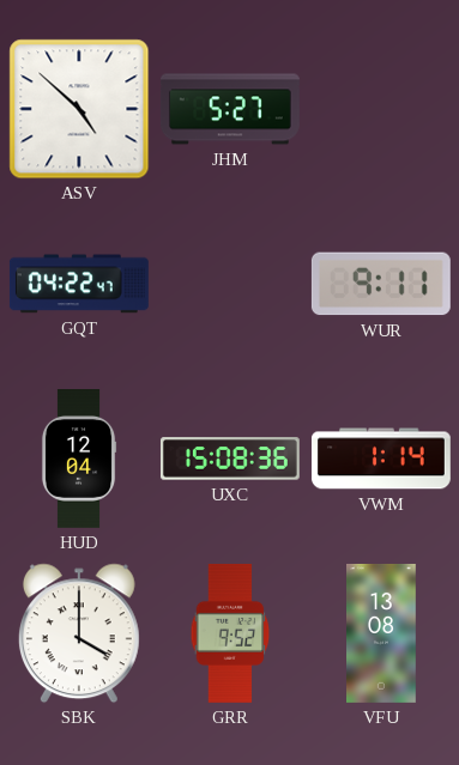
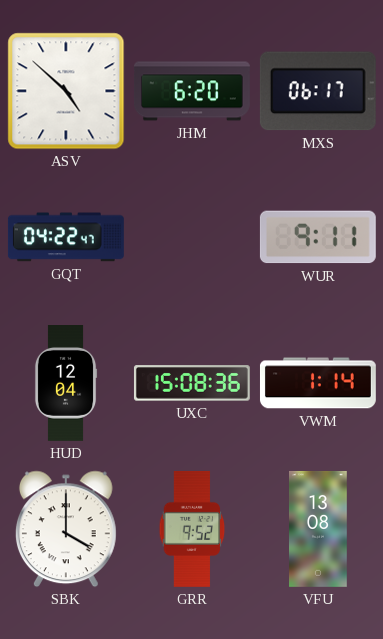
JHM: 5:27 -> 6:20 (192, 91)
MXS: none -> 06:17 (318, 91)
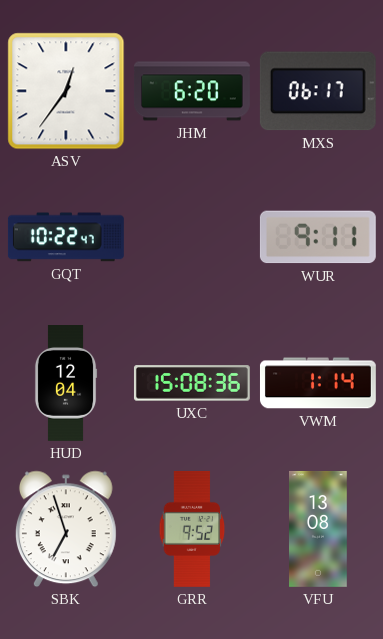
ASV: 4:52 -> 12:36 (66, 91)
GQT: 04:22 -> 10:22 (66, 237)
SBK: 4:00 -> 6:57 (66, 529)
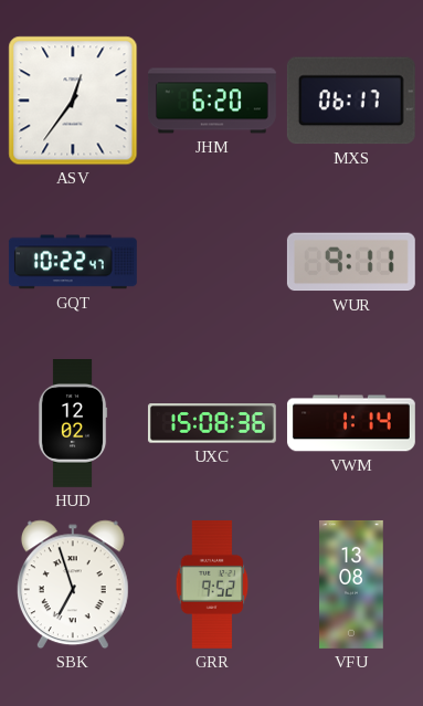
HUD: 12:04 -> 12:02 (73, 424)
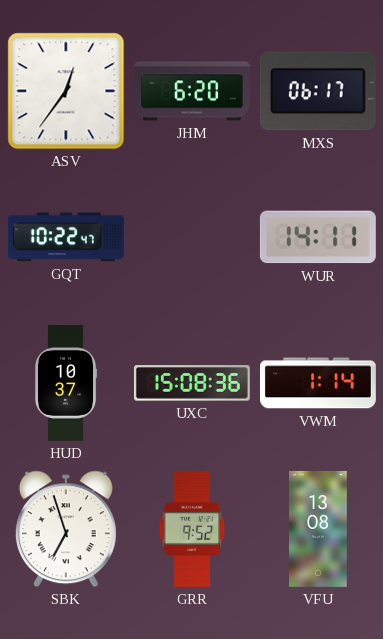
WUR: 9:11 -> 14:11 (318, 237)
HUD: 12:02 -> 10:37 (66, 384)
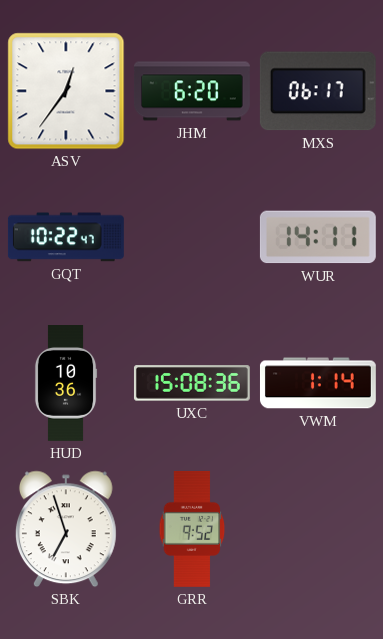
HUD: 10:37 -> 10:36 (66, 384)
VFU: 13:08 -> none (319, 529)
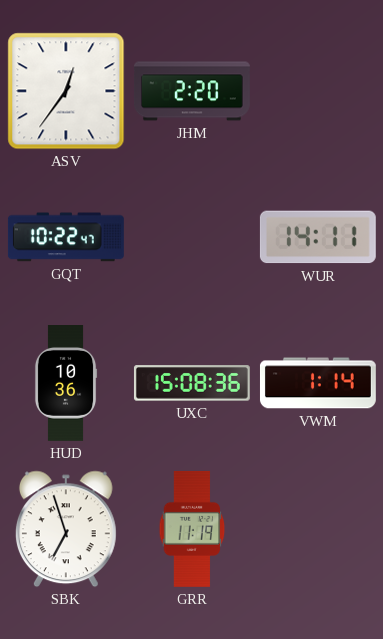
JHM: 6:20 -> 2:20 (192, 91)
MXS: 06:17 -> none (318, 91)
GRR: 9:52 -> 11:19 (192, 529)
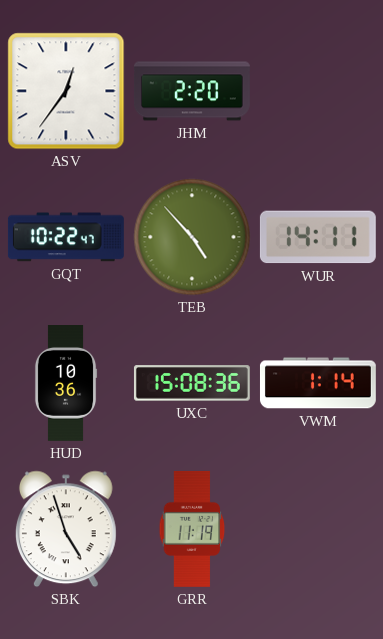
TEB: none -> 4:53 (192, 237)
SBK: 6:57 -> 4:57 (66, 529)
